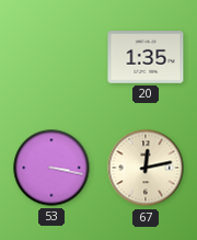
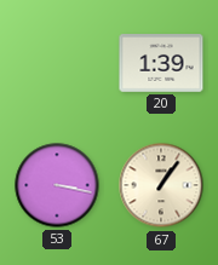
20: 1:35 -> 1:39 (161, 63)
67: 12:13 -> 1:06 (161, 185)
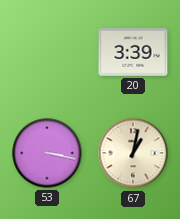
20: 1:39 -> 3:39 (133, 52)
67: 1:06 -> 1:02 (133, 153)
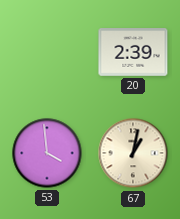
20: 3:39 -> 2:39 (133, 52)
53: 3:17 -> 3:59 (47, 153)
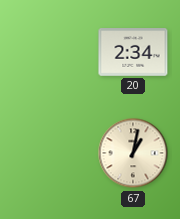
20: 2:39 -> 2:34 (133, 52)
53: 3:59 -> none (47, 153)
